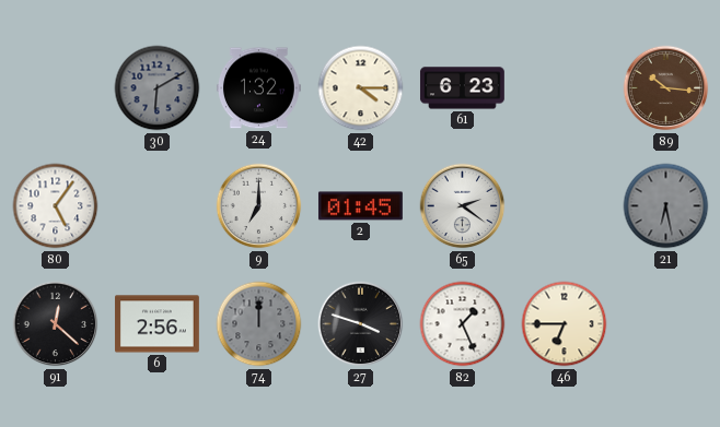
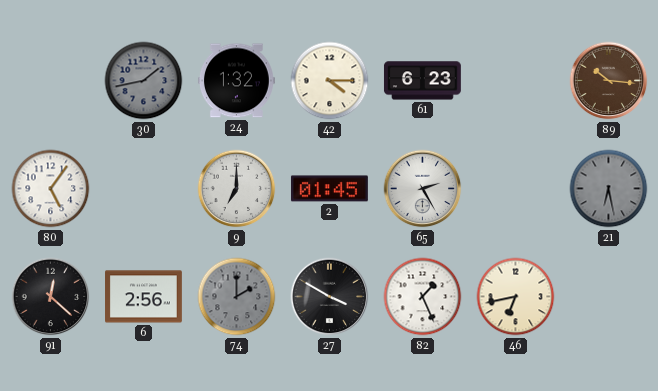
30: 6:10 -> 1:43 (144, 81)
65: 2:21 -> 2:25 (423, 189)
74: 12:00 -> 2:00 (237, 297)
27: 3:48 -> 3:50 (330, 297)
46: 6:45 -> 6:43 (516, 297)
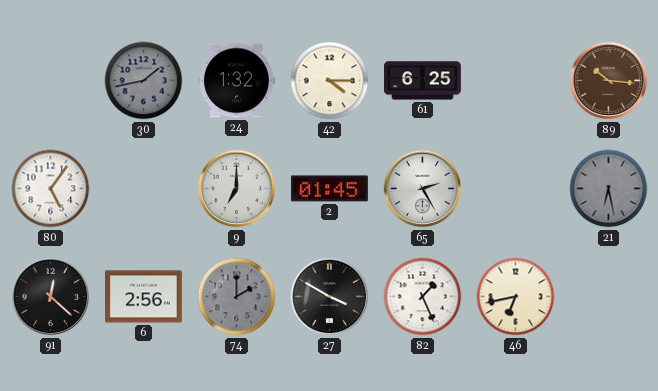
61: 6:23 -> 6:25 (423, 81)
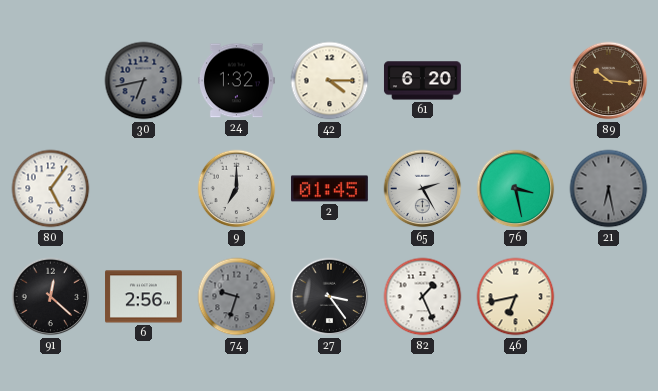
30: 1:43 -> 6:43 (144, 81)
61: 6:25 -> 6:20 (423, 81)
76: none -> 3:28 (516, 189)
74: 2:00 -> 9:33 (237, 297)
27: 3:50 -> 3:24 (330, 297)
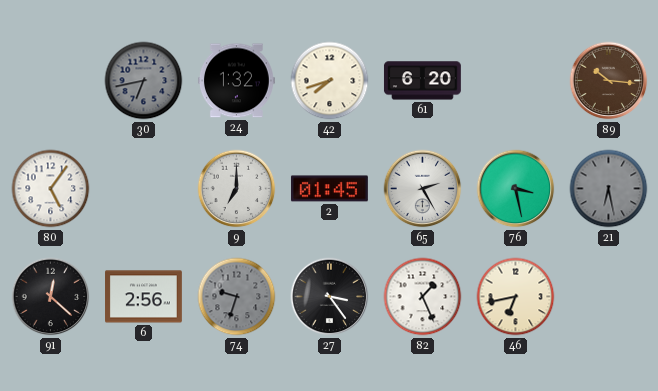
42: 4:15 -> 7:42 (330, 81)
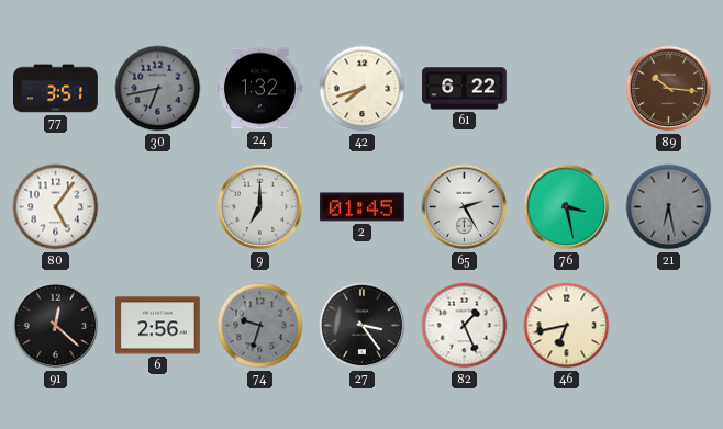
77: none -> 3:51 (56, 89)
61: 6:20 -> 6:22 (465, 89)
